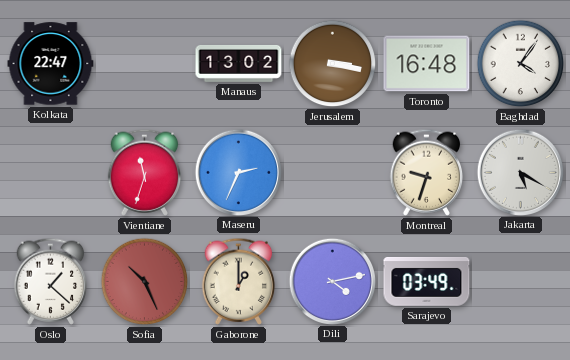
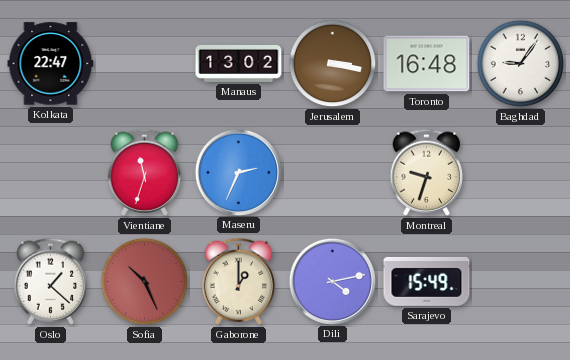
Baghdad: 4:06 -> 9:06 (521, 64)
Jakarta: 5:20 -> none (520, 172)
Sarajevo: 03:49 -> 15:49 (427, 282)
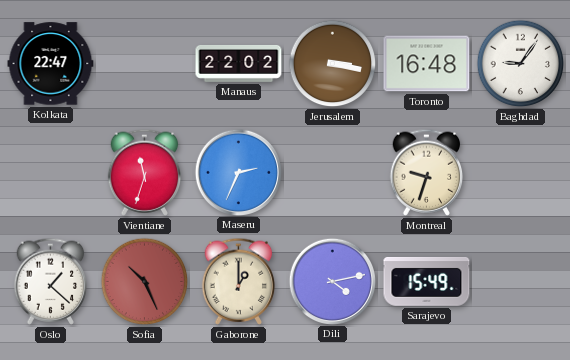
Manaus: 13:02 -> 22:02 (239, 63)
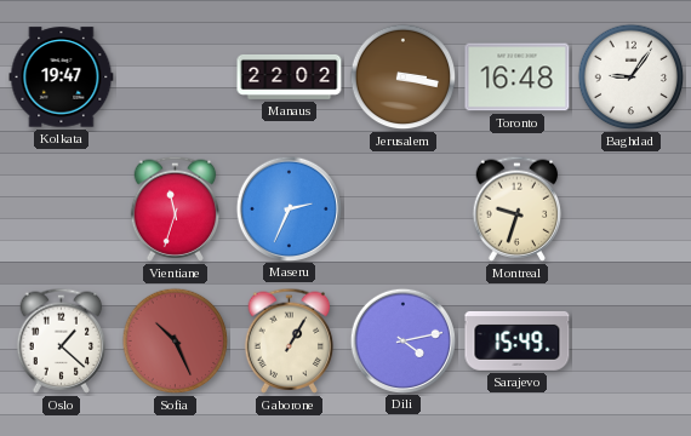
Kolkata: 22:47 -> 19:47 (62, 78)
Gaborone: 1:00 -> 1:05 (290, 340)
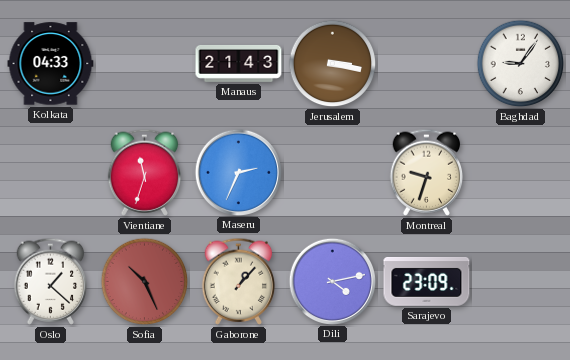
Kolkata: 19:47 -> 04:33 (51, 64)
Manaus: 22:02 -> 21:43 (239, 63)
Toronto: 16:48 -> none (518, 78)
Gaborone: 1:05 -> 1:07 (239, 281)
Sarajevo: 15:49 -> 23:09 (427, 282)
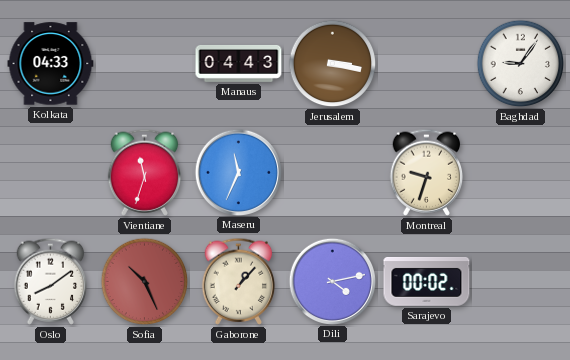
Manaus: 21:43 -> 04:43 (239, 63)
Maseru: 2:34 -> 11:34 (238, 172)
Oslo: 1:22 -> 8:09 (51, 281)
Sarajevo: 23:09 -> 00:02 (427, 282)
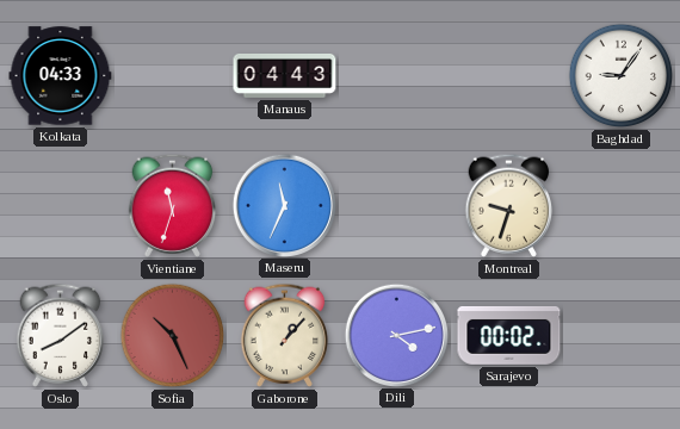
Jerusalem: 3:17 -> none (333, 64)
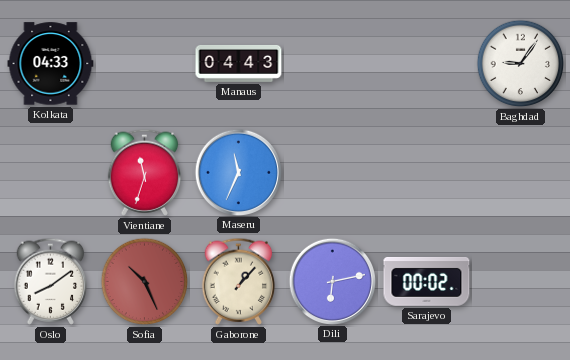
Montreal: 9:33 -> none (509, 205)
Dili: 4:13 -> 6:13 (332, 281)
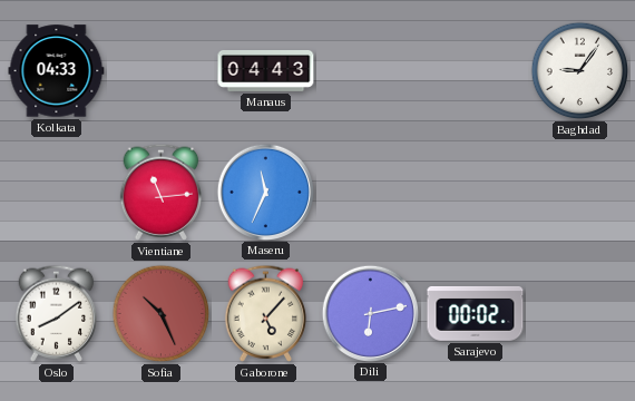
Vientiane: 11:33 -> 11:14 (162, 192)
Gaborone: 1:07 -> 5:07 (266, 313)
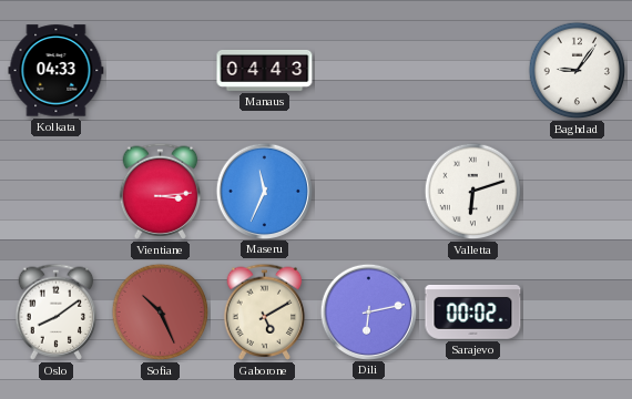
Vientiane: 11:14 -> 3:14 (161, 191)
Valletta: none -> 6:12 (473, 192)
Gaborone: 5:07 -> 5:10 (265, 311)
